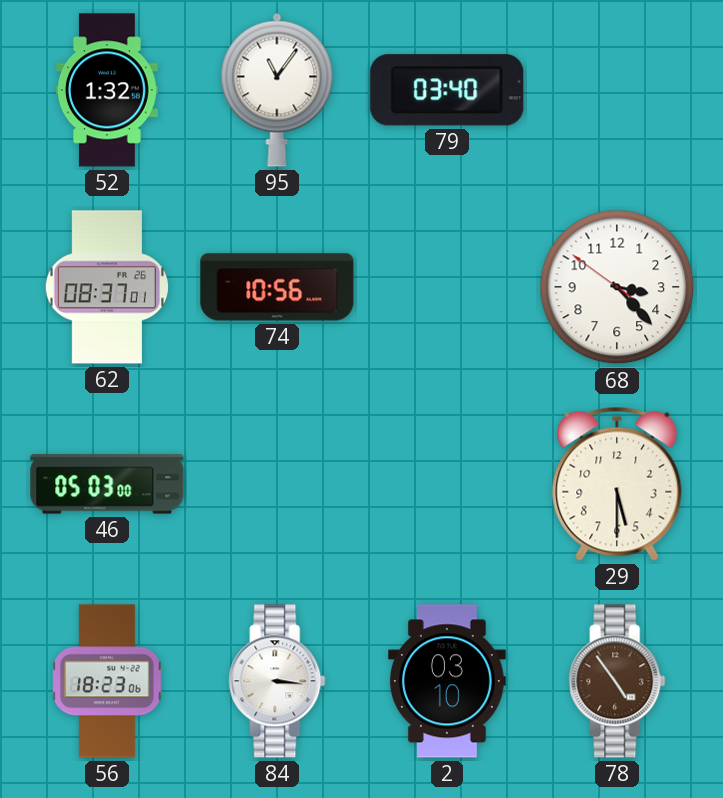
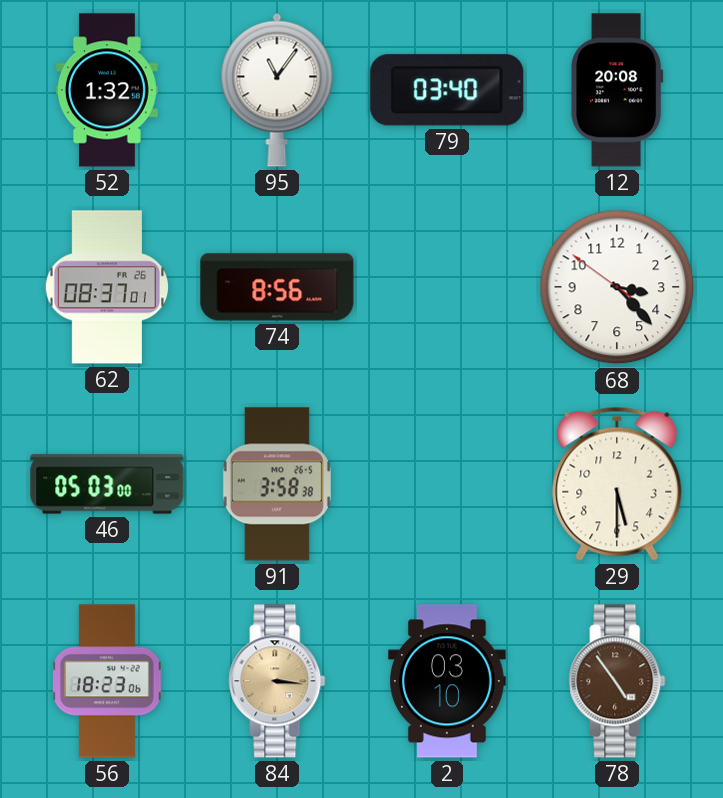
12: none -> 20:08 (617, 90)
74: 10:56 -> 8:56 (277, 287)
91: none -> 3:58 (277, 484)
84 dial: white -> champagne (277, 681)
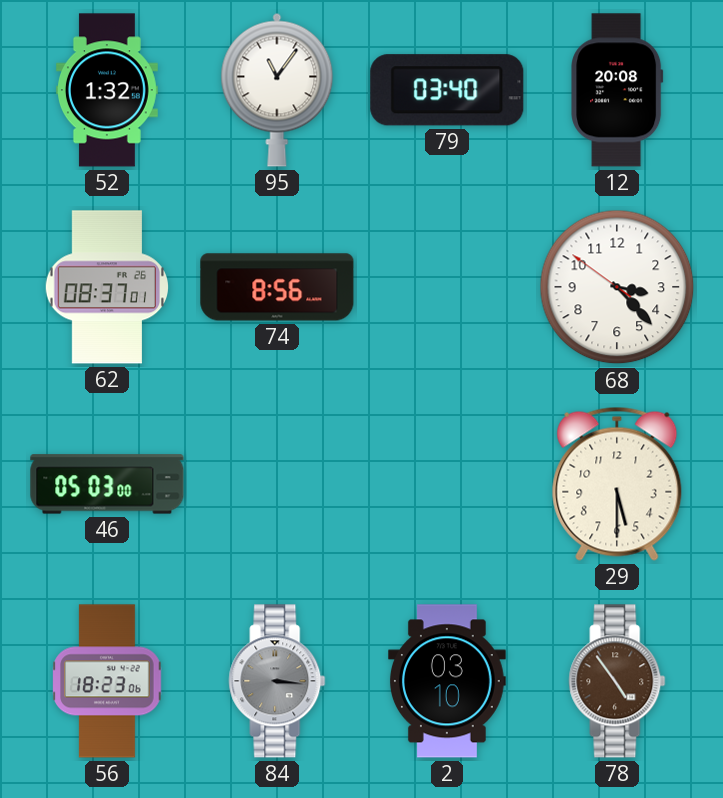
91: 3:58 -> none (277, 484)
84 dial: champagne -> grey (277, 681)
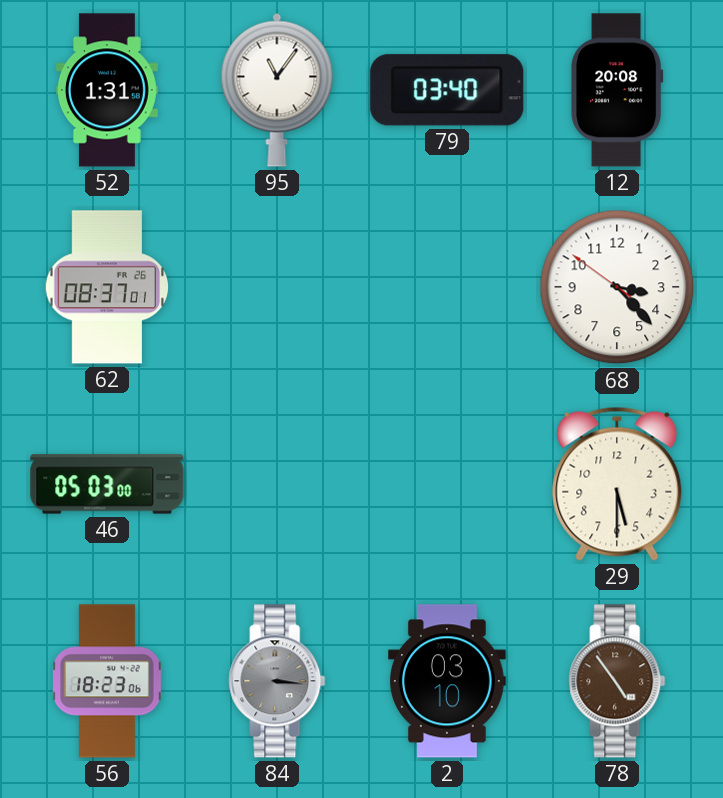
52: 1:32 -> 1:31 (107, 90)
74: 8:56 -> none (277, 287)
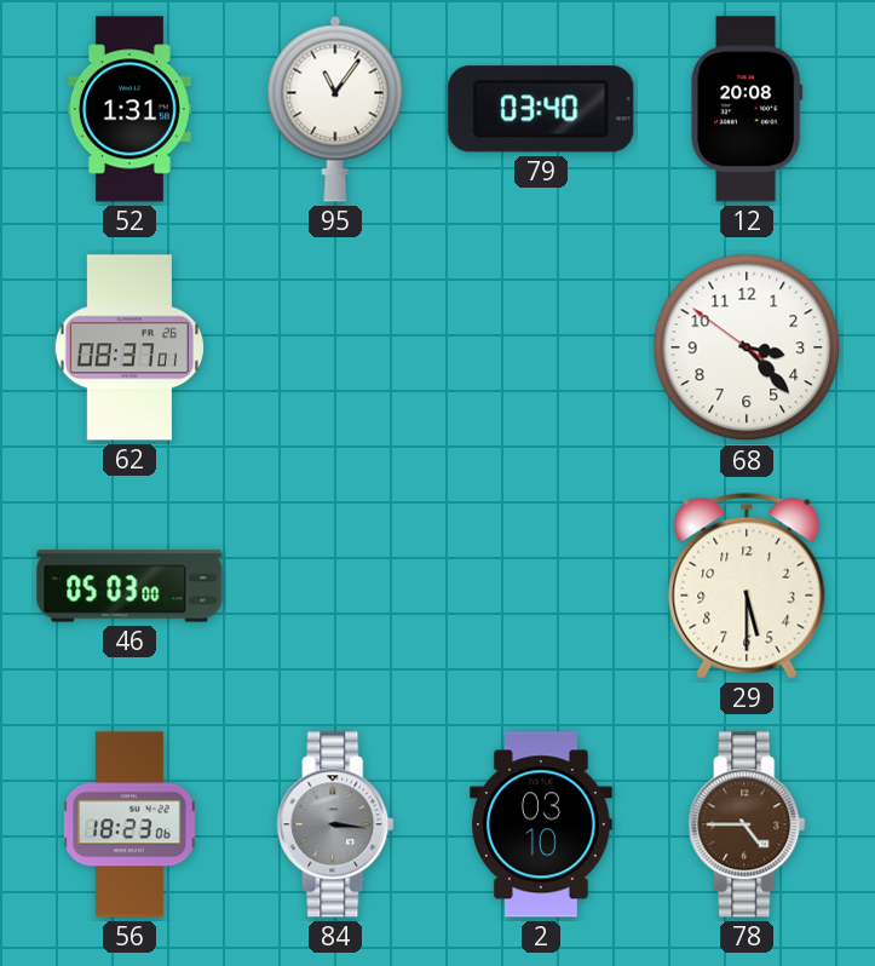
78: 4:54 -> 4:45 (747, 824)
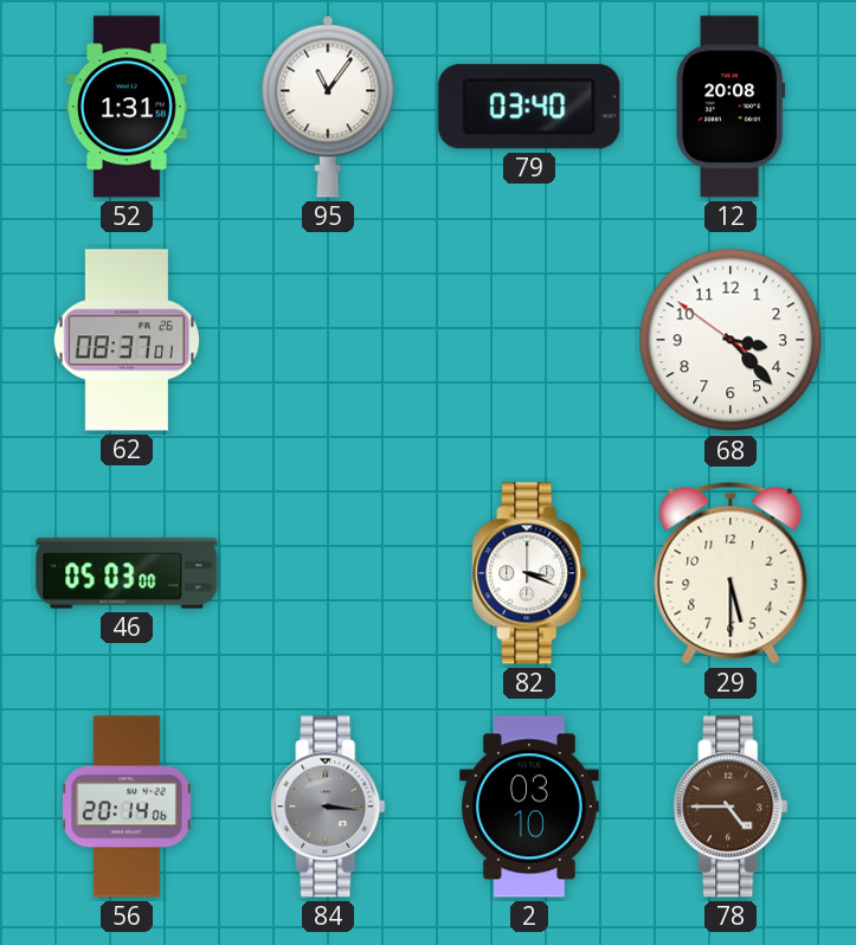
82: none -> 3:19 (529, 573)
56: 18:23 -> 20:14 (127, 806)
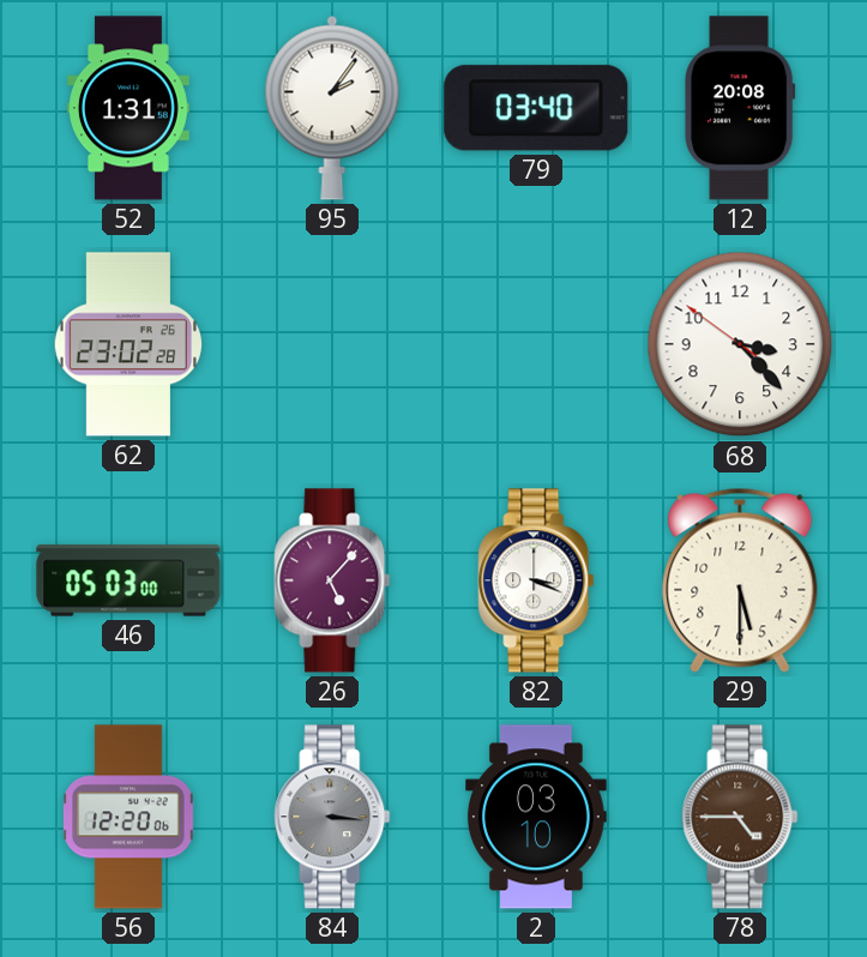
95: 11:06 -> 2:06 (332, 108)
62: 08:37 -> 23:02 (127, 344)
26: none -> 5:07 (332, 580)
56: 20:14 -> 12:20 (128, 817)
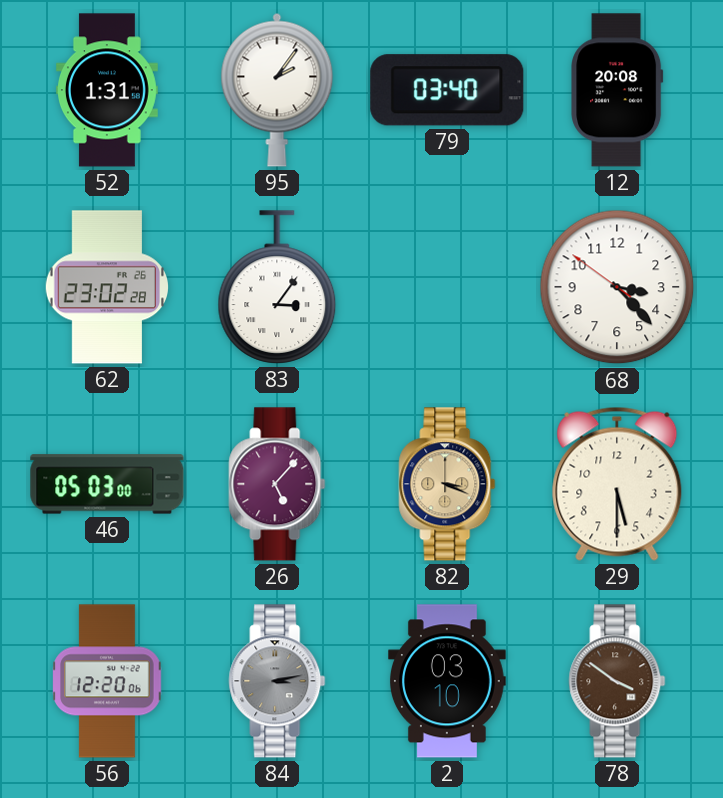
83: none -> 3:06 (277, 287)
82 dial: white -> champagne (447, 484)
84: 3:16 -> 3:13 (277, 681)
78: 4:45 -> 3:51 (617, 681)
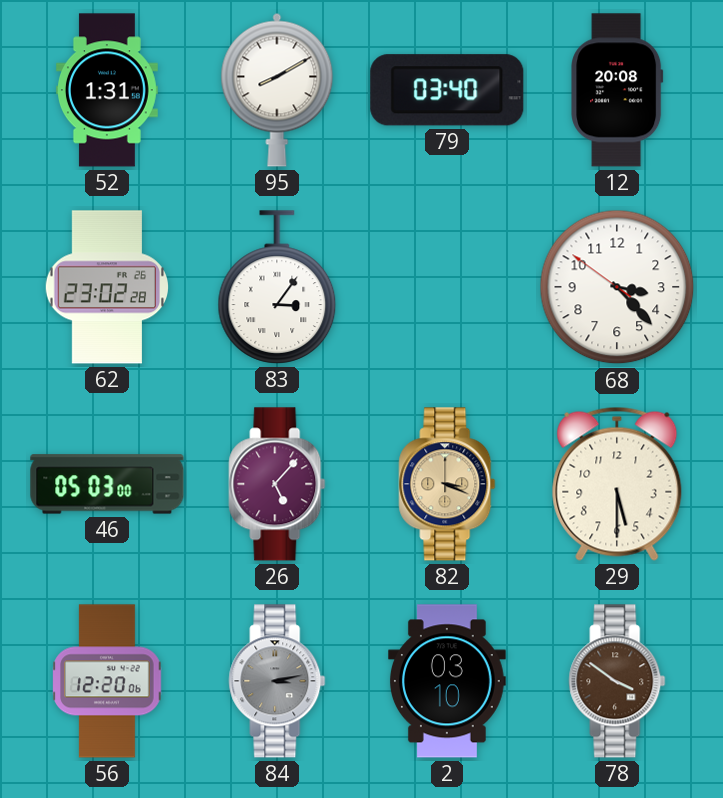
95: 2:06 -> 8:10 (277, 90)
